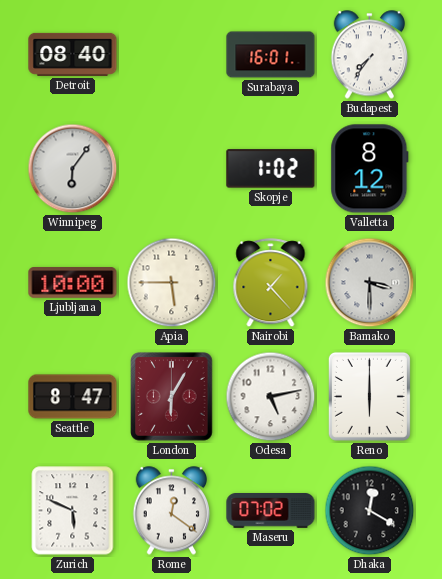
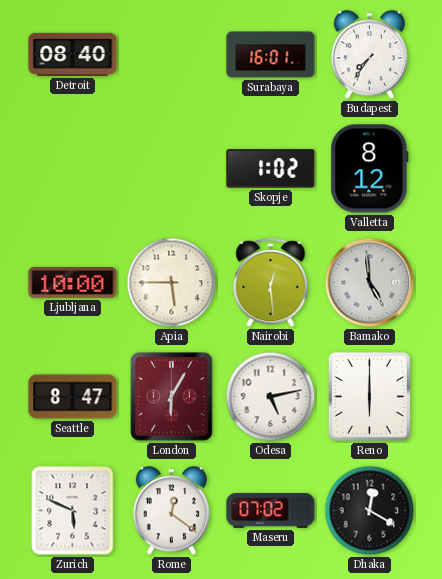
Winnipeg: 6:06 -> none (73, 169)
Nairobi: 1:23 -> 12:29 (271, 283)
Bamako: 3:30 -> 4:59 (370, 283)
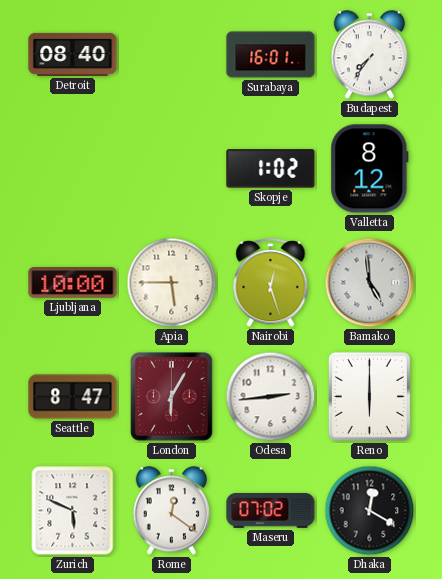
Nairobi: 12:29 -> 12:27 (271, 283)
Odesa: 5:13 -> 2:44 (271, 397)
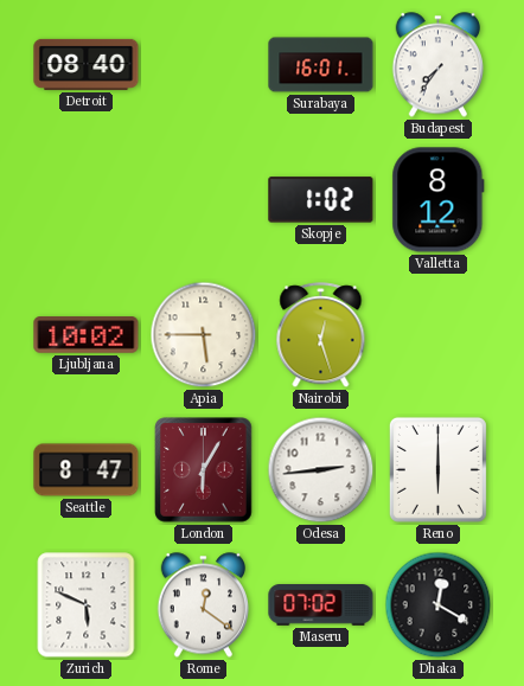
Ljubljana: 10:00 -> 10:02 (87, 335)
Bamako: 4:59 -> none (370, 283)
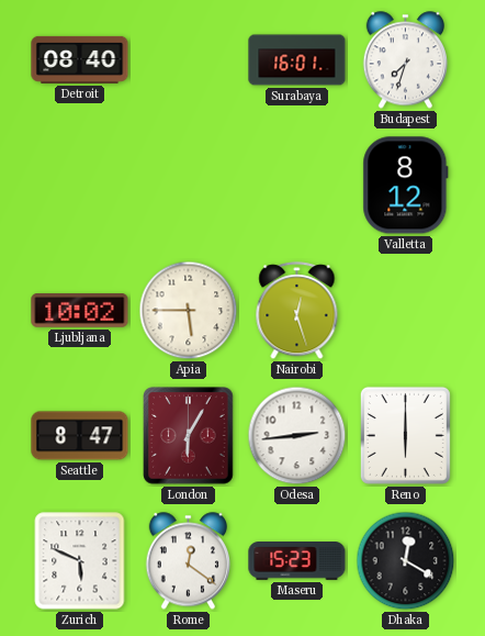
Budapest: 7:36 -> 7:33 (406, 60)
Skopje: 1:02 -> none (321, 200)
Maseru: 07:02 -> 15:23 (297, 561)
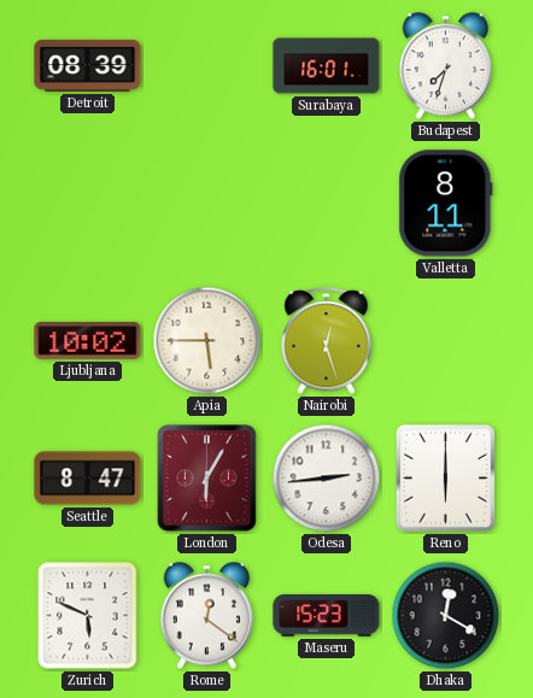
Detroit: 08:40 -> 08:39 (88, 65)
Valletta: 8:12 -> 8:11 (446, 204)
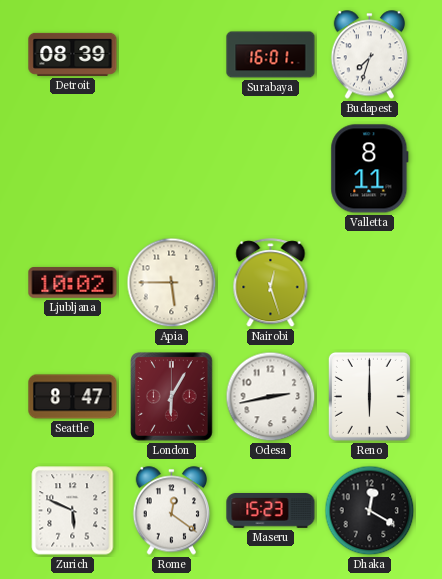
Odesa: 2:44 -> 2:43 (271, 397)
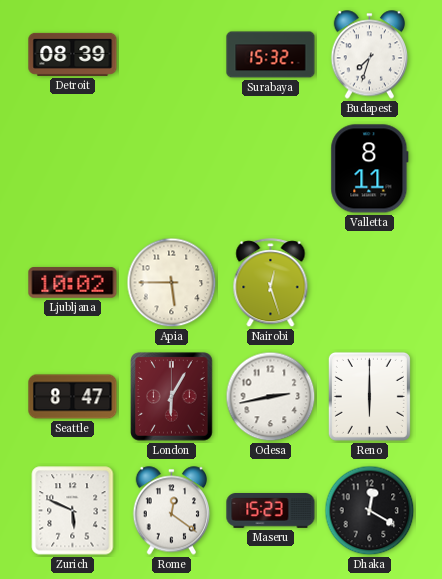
Surabaya: 16:01 -> 15:32 (271, 55)
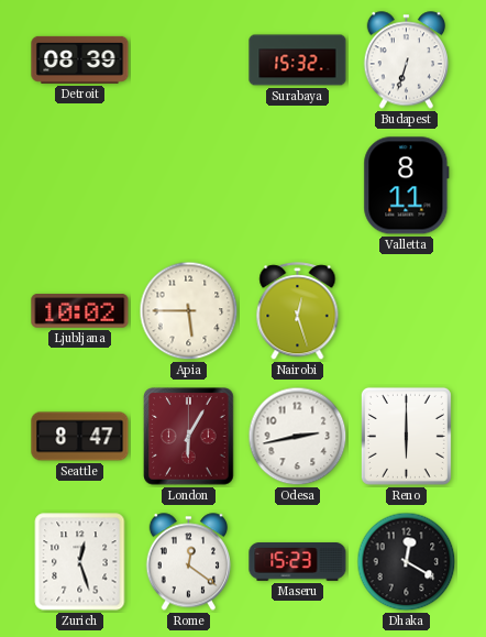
Budapest: 7:33 -> 6:33 (407, 61)
Zurich: 5:49 -> 12:27 (80, 562)
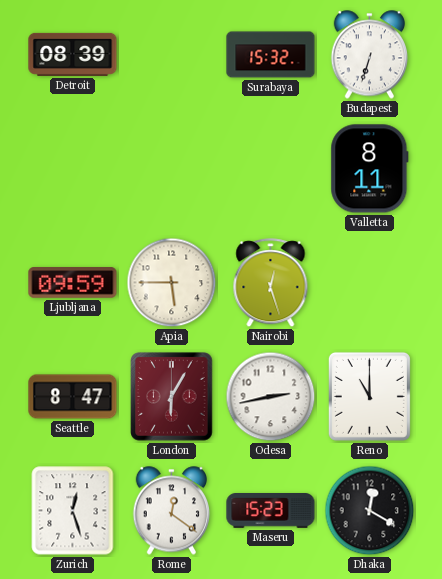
Ljubljana: 10:02 -> 09:59 (73, 283)
Reno: 6:00 -> 11:00 (369, 396)
